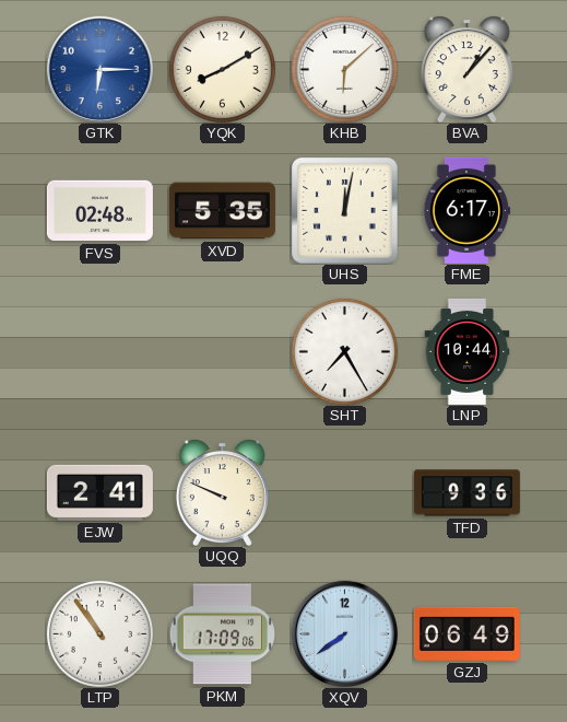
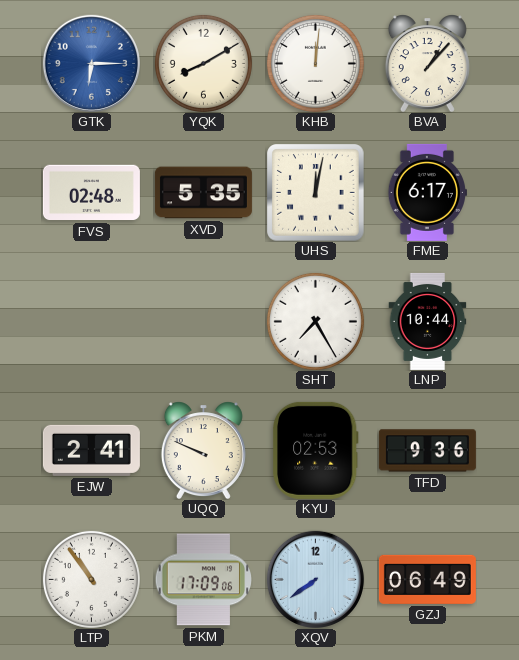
KHB: 6:08 -> 12:01 (315, 63)
KYU: none -> 02:53 (315, 450)
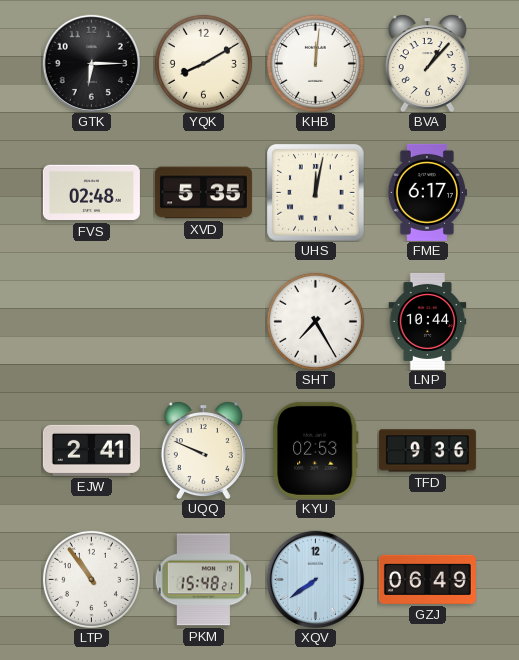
GTK dial: blue -> black (91, 63)
PKM: 17:09 -> 15:48 (203, 580)
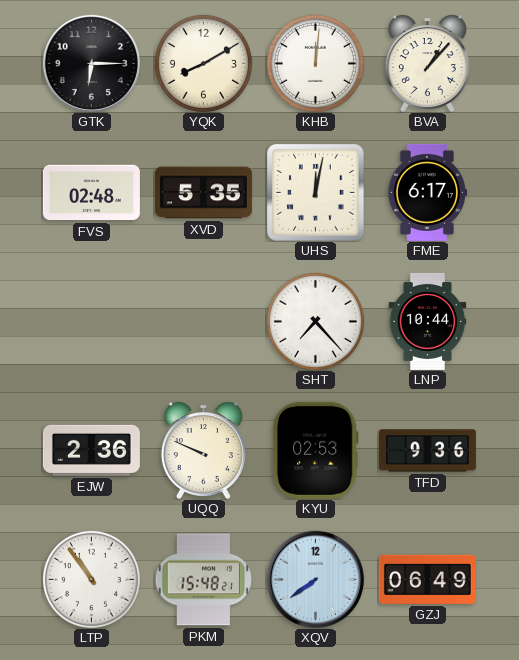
SHT: 7:25 -> 7:23 (315, 321)
EJW: 2:41 -> 2:36 (91, 450)
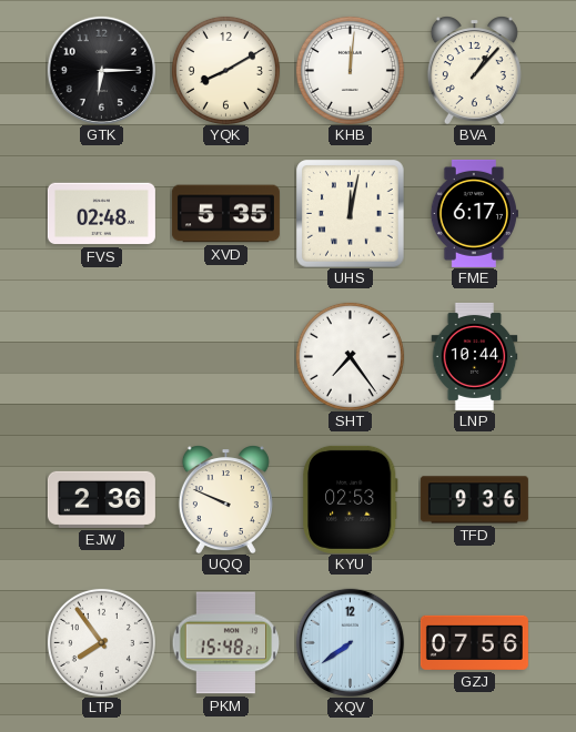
SHT: 7:23 -> 7:24 (350, 356)
LTP: 10:54 -> 7:54 (101, 642)
GZJ: 06:49 -> 07:56 (474, 642)
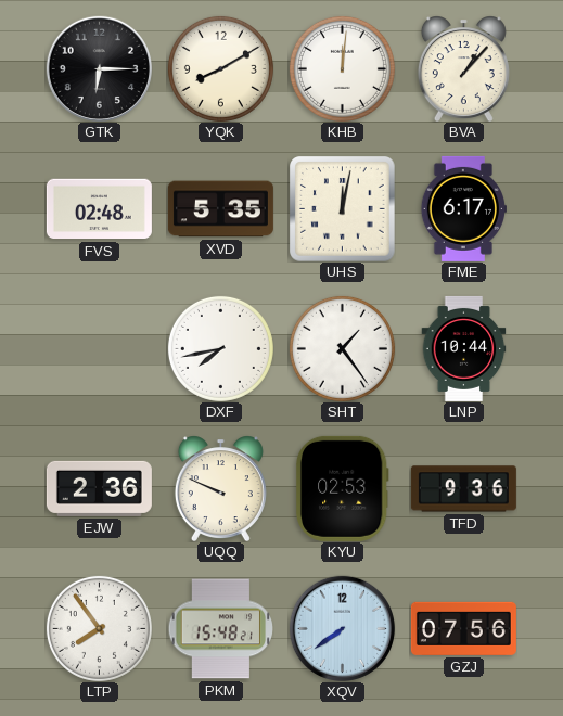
DXF: none -> 7:43 (220, 348)
SHT: 7:24 -> 1:24 (342, 348)
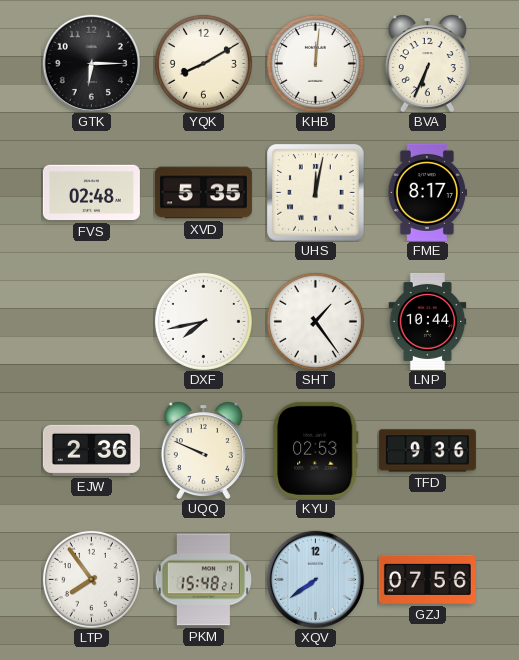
BVA: 1:07 -> 6:34 (427, 63)
FME: 6:17 -> 8:17 (427, 192)
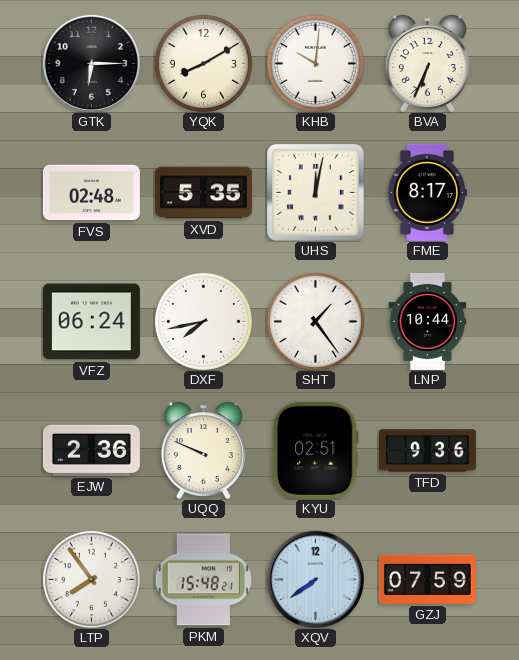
KHB: 12:01 -> 10:01 (315, 63)
VFZ: none -> 06:24 (91, 322)
KYU: 02:53 -> 02:51 (315, 450)
GZJ: 07:56 -> 07:59 (427, 579)
